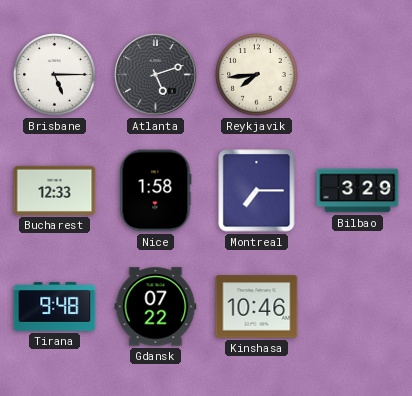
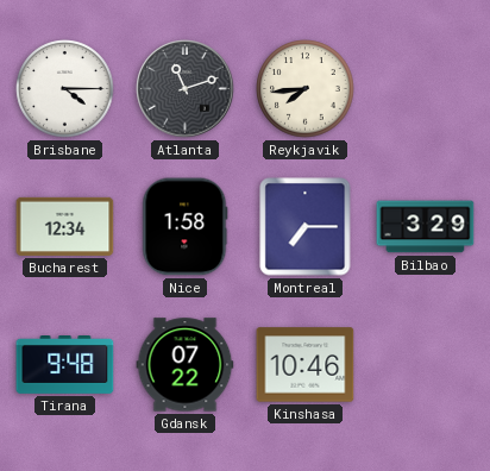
Brisbane: 5:15 -> 4:15 (65, 89)
Atlanta: 5:12 -> 11:12 (186, 89)
Bucharest: 12:33 -> 12:34 (65, 226)
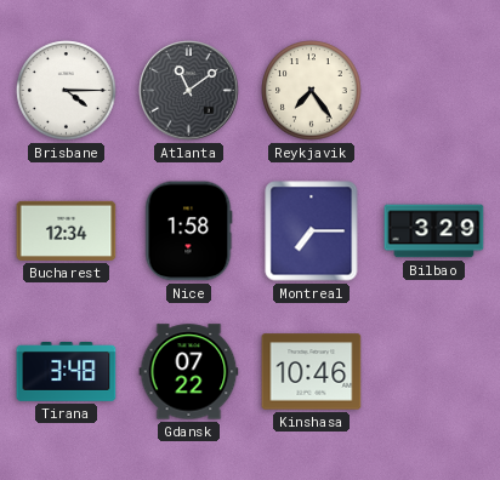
Atlanta: 11:12 -> 11:09 (189, 91)
Reykjavik: 7:44 -> 7:24 (312, 91)
Tirana: 9:48 -> 3:48 (67, 372)
